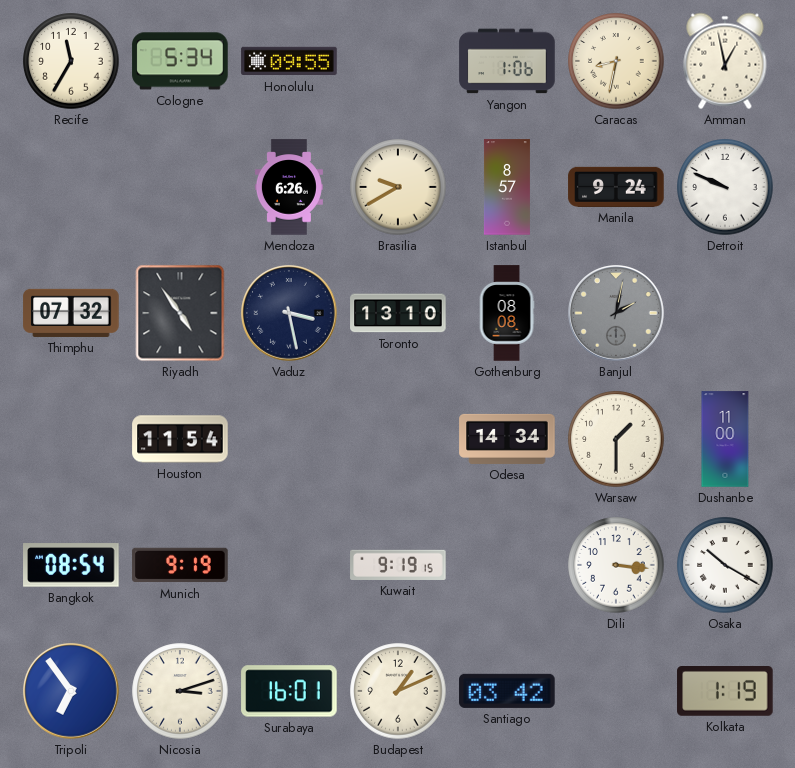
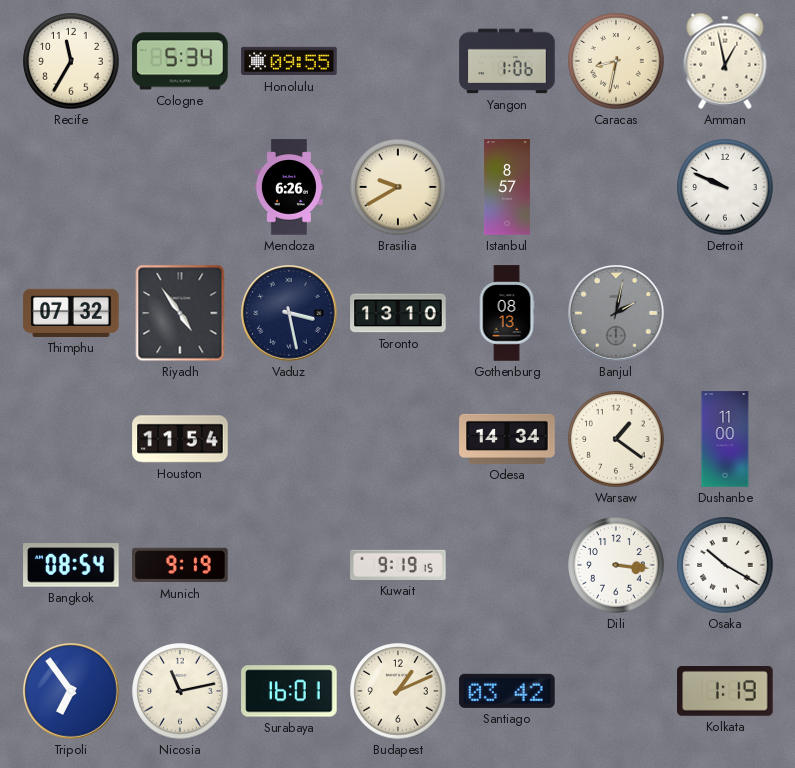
Manila: 9:24 -> none (616, 187)
Gothenburg: 08:08 -> 08:13 (507, 313)
Warsaw: 1:30 -> 1:21 (616, 439)
Nicosia: 3:12 -> 11:13 (180, 691)
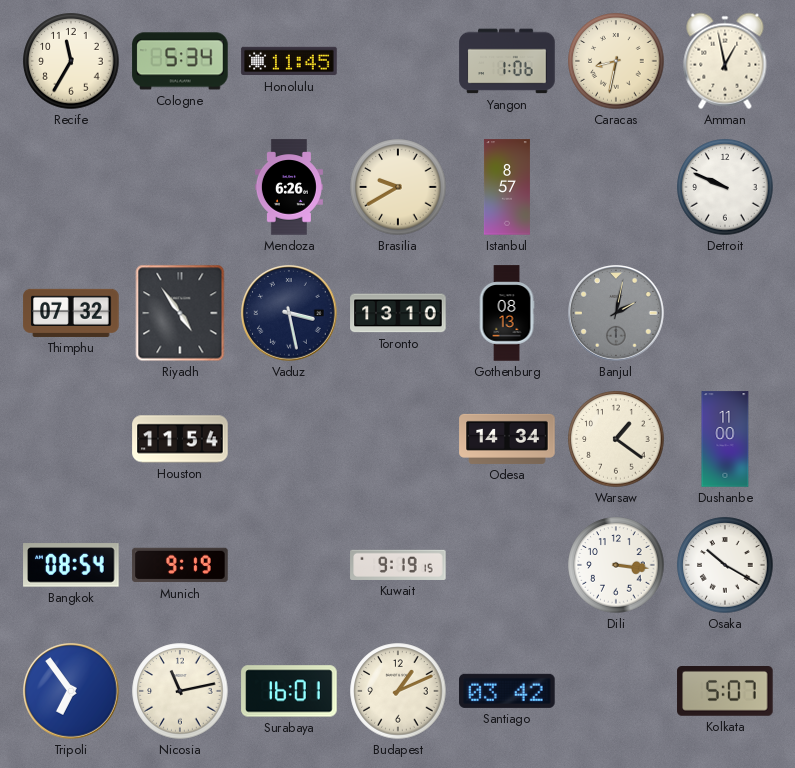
Honolulu: 09:55 -> 11:45 (289, 61)
Kolkata: 1:19 -> 5:07 (725, 692)
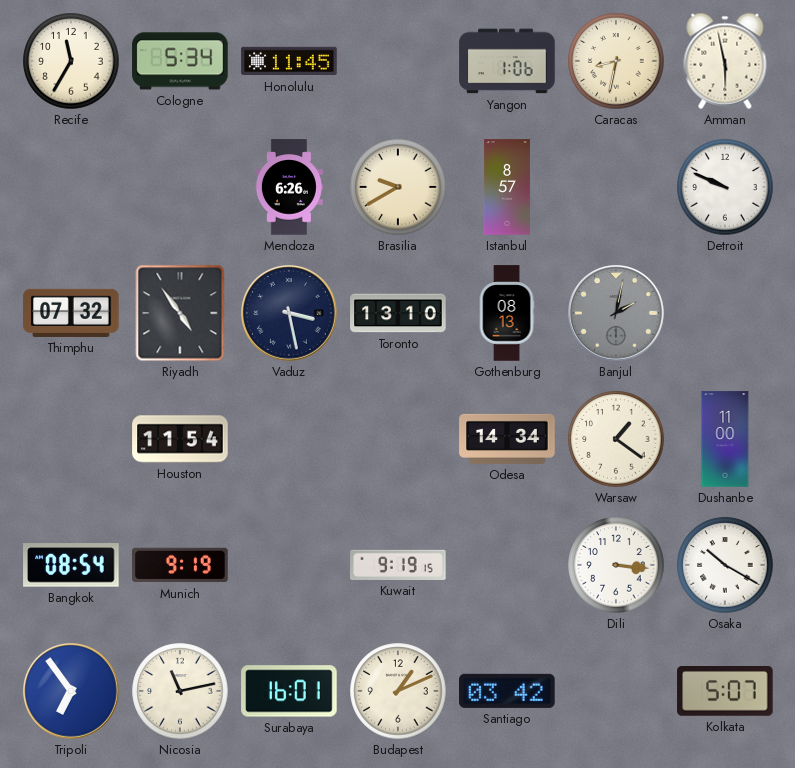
Amman: 12:58 -> 5:58 (725, 61)
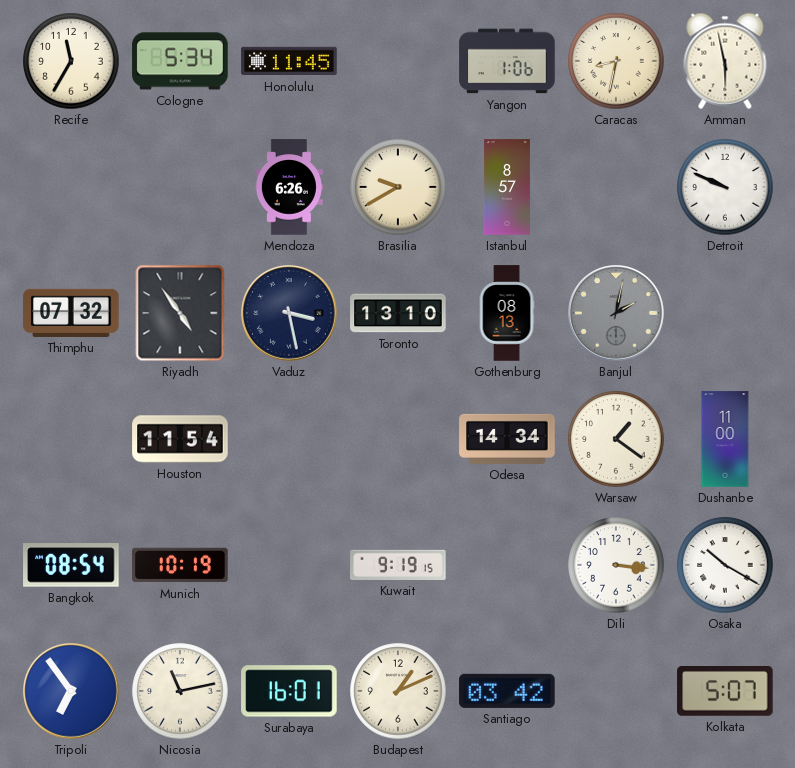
Munich: 9:19 -> 10:19 (180, 565)
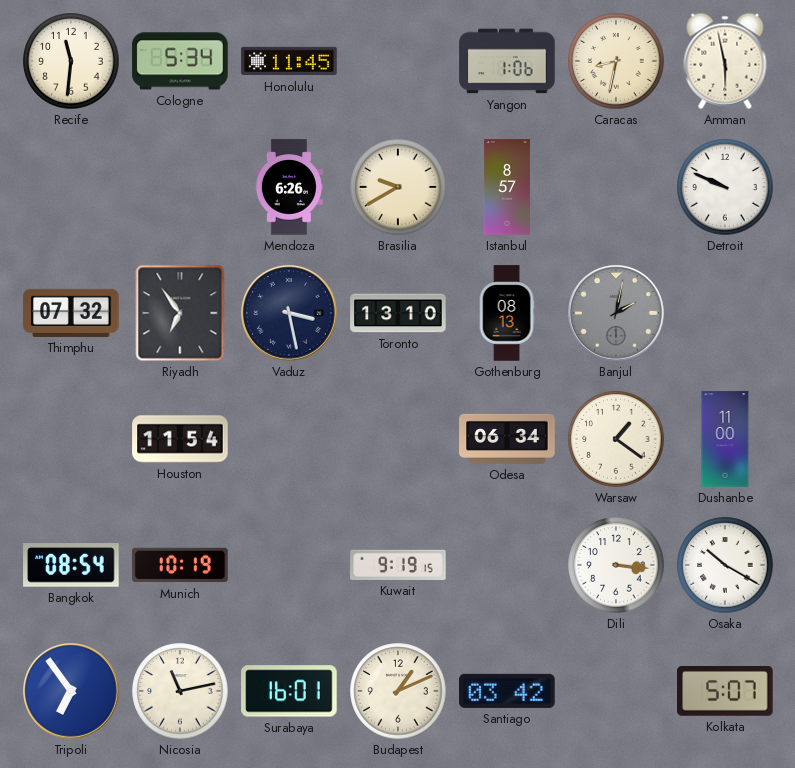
Recife: 11:35 -> 11:31 (71, 61)
Riyadh: 4:54 -> 6:54 (180, 313)
Odesa: 14:34 -> 06:34 (507, 439)
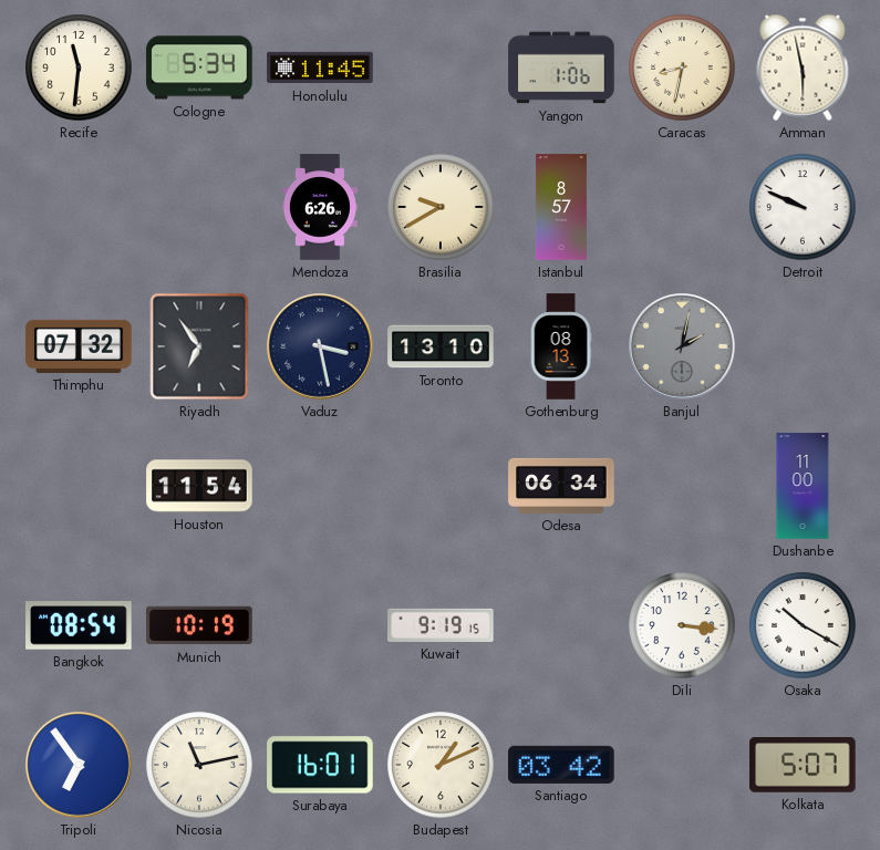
Warsaw: 1:21 -> none (616, 439)
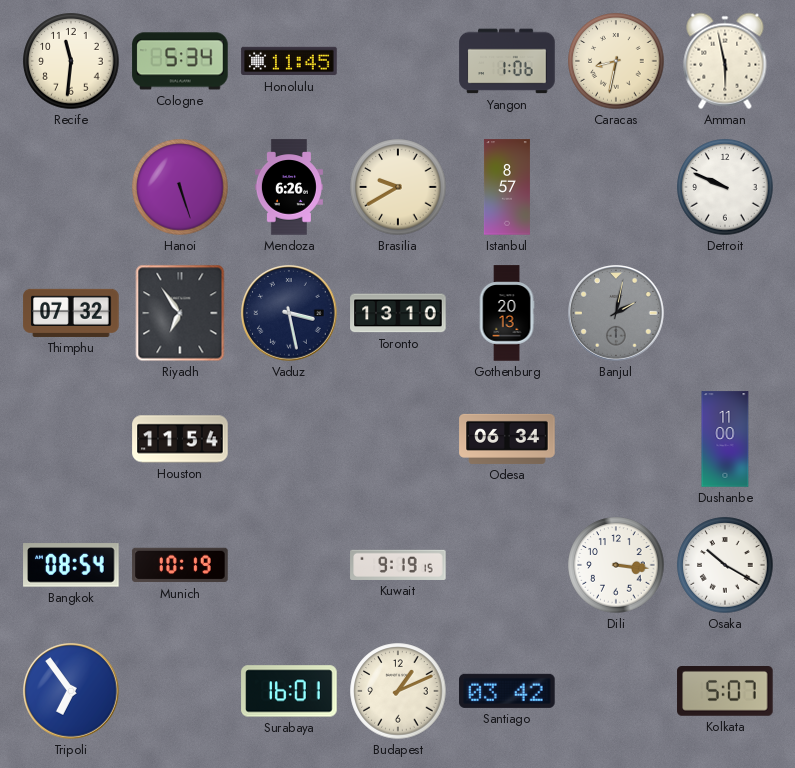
Hanoi: none -> 5:27 (180, 187)
Gothenburg: 08:13 -> 20:13 (507, 313)
Nicosia: 11:13 -> none (199, 765)
